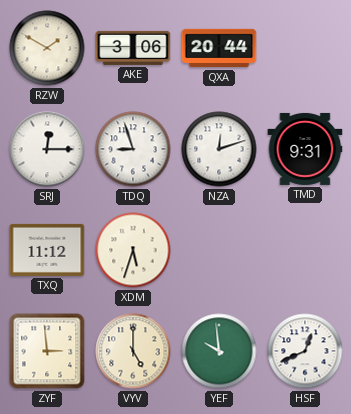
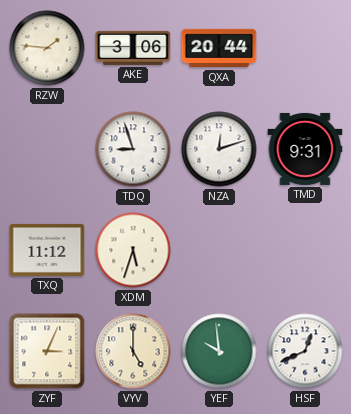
RZW: 1:50 -> 1:46 (47, 48)
SRJ: 12:15 -> none (47, 149)
ZYF: 2:59 -> 3:04 (47, 351)
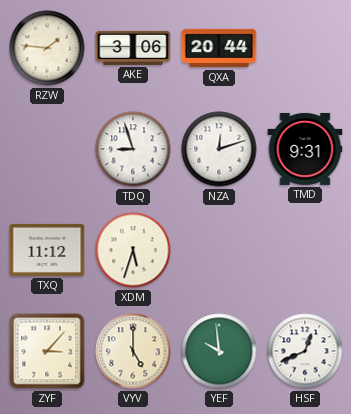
ZYF: 3:04 -> 3:07 (47, 351)
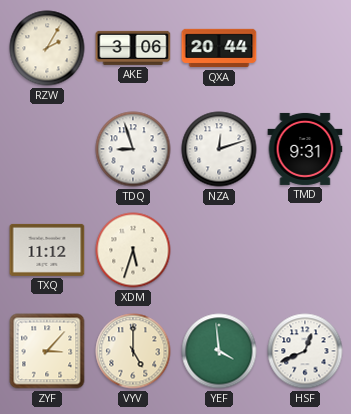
RZW: 1:46 -> 2:05 (47, 48)
YEF: 9:59 -> 3:59 (219, 351)
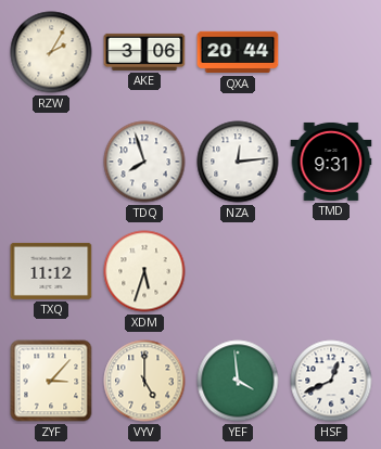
TDQ: 8:57 -> 7:57 (144, 162)
NZA: 12:12 -> 12:14 (238, 162)
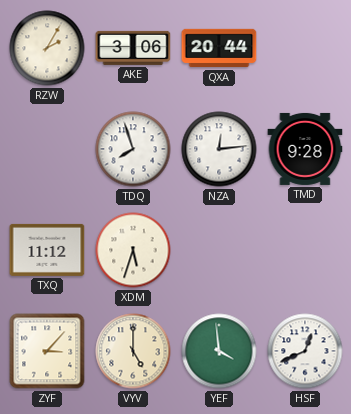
TMD: 9:31 -> 9:28 (305, 149)
